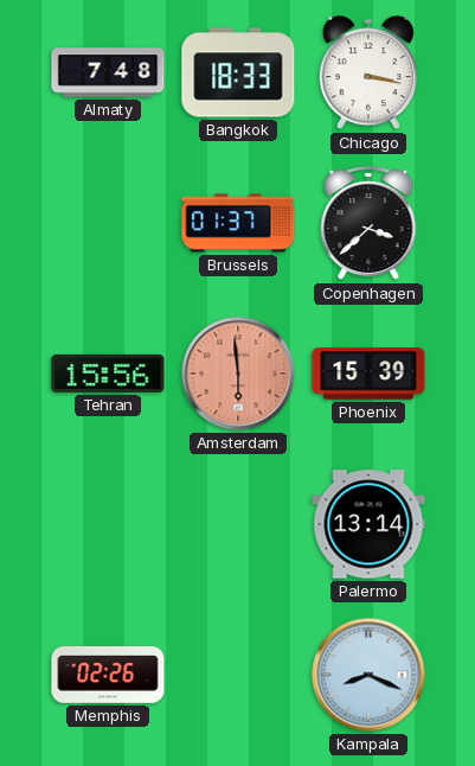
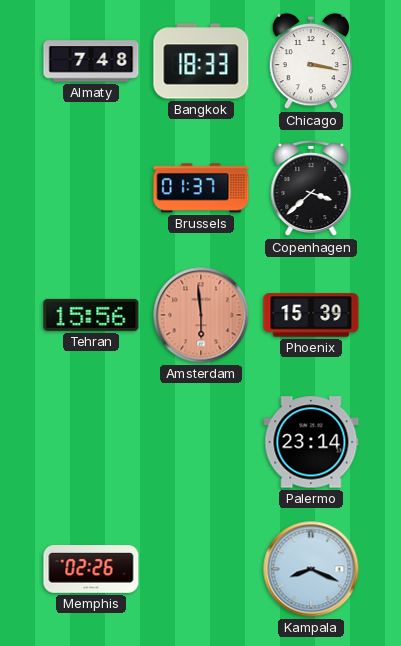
Palermo: 13:14 -> 23:14 (311, 442)
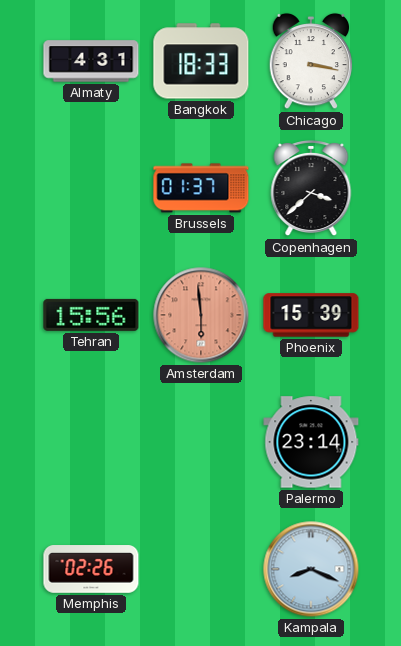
Almaty: 7:48 -> 4:31 (91, 61)
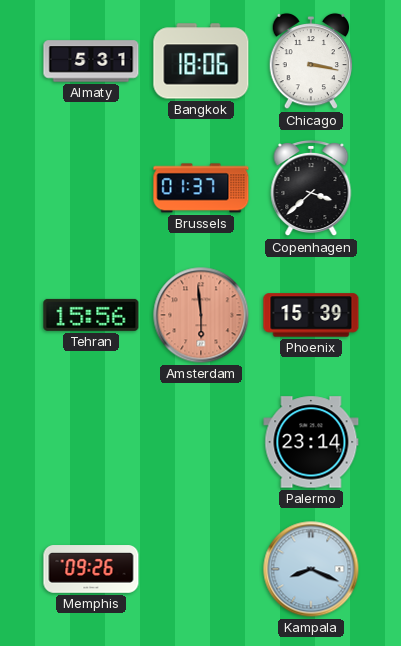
Almaty: 4:31 -> 5:31 (91, 61)
Bangkok: 18:33 -> 18:06 (201, 61)
Memphis: 02:26 -> 09:26 (91, 569)
